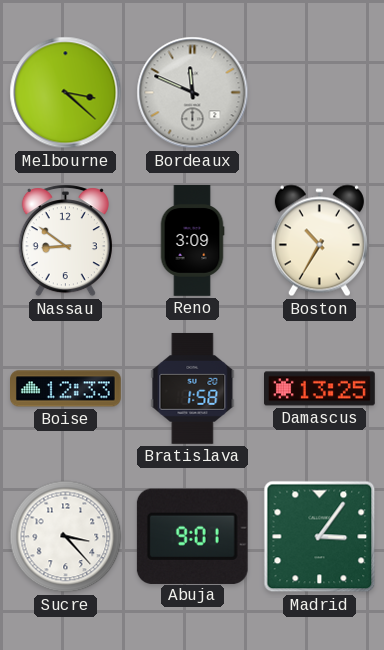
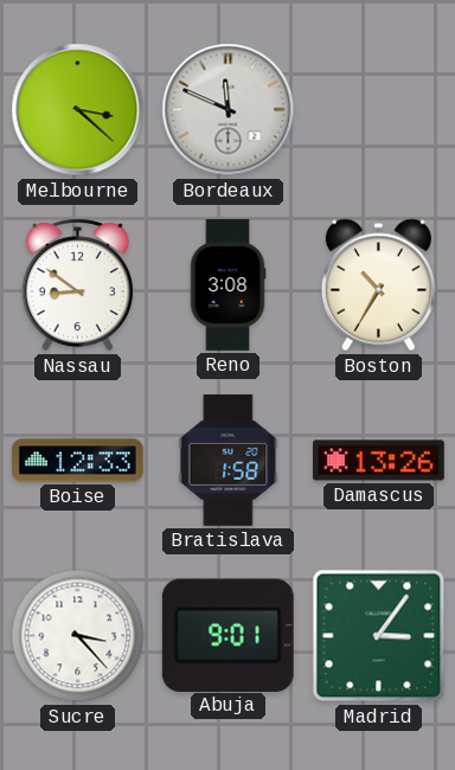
Reno: 3:09 -> 3:08 (227, 285)
Damascus: 13:25 -> 13:26 (379, 461)
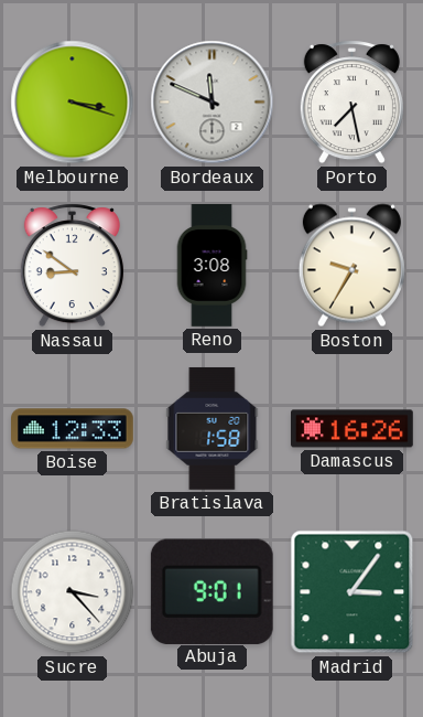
Melbourne: 3:22 -> 3:18 (73, 103)
Porto: none -> 7:28 (351, 103)
Boston: 10:35 -> 9:35 (351, 266)
Damascus: 13:26 -> 16:26 (352, 429)
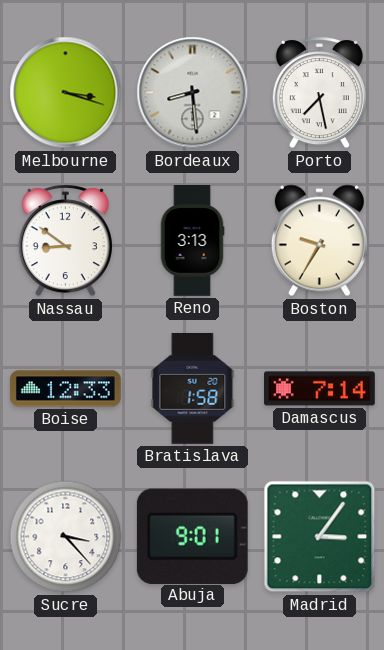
Bordeaux: 11:49 -> 8:29 (193, 93)
Reno: 3:08 -> 3:13 (192, 241)
Damascus: 16:26 -> 7:14 (320, 389)
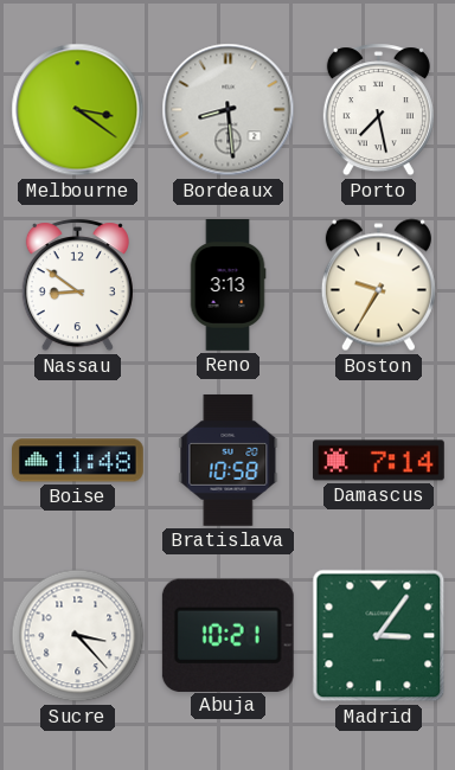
Melbourne: 3:18 -> 3:21 (78, 110)
Boise: 12:33 -> 11:48 (78, 461)
Bratislava: 1:58 -> 10:58 (229, 461)
Abuja: 9:01 -> 10:21 (227, 635)
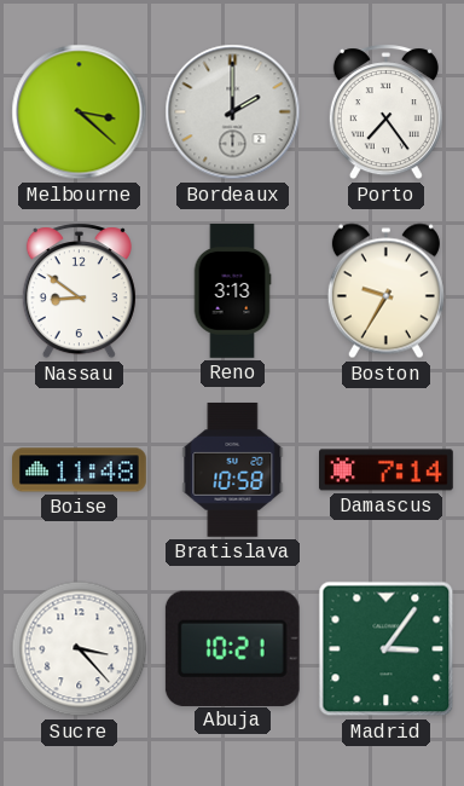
Melbourne: 3:21 -> 3:22 (80, 112)
Bordeaux: 8:29 -> 2:00 (233, 112)
Porto: 7:28 -> 7:24 (385, 112)
